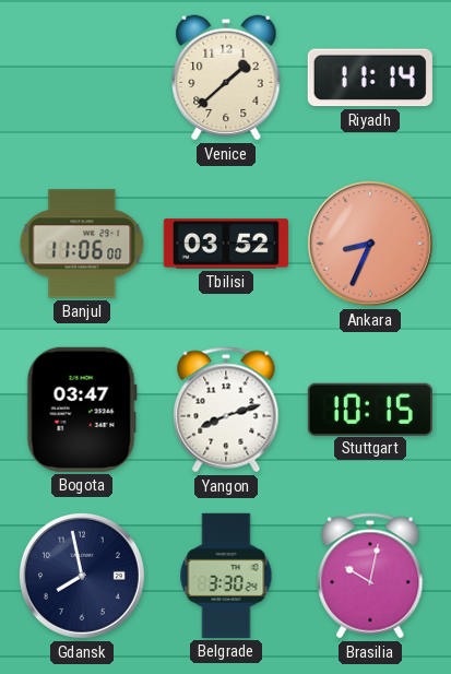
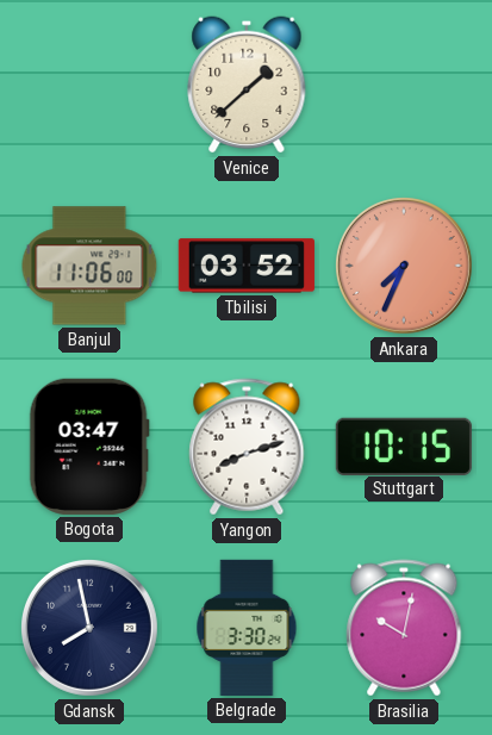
Riyadh: 11:14 -> none (370, 78)
Ankara: 8:34 -> 7:34 (404, 266)
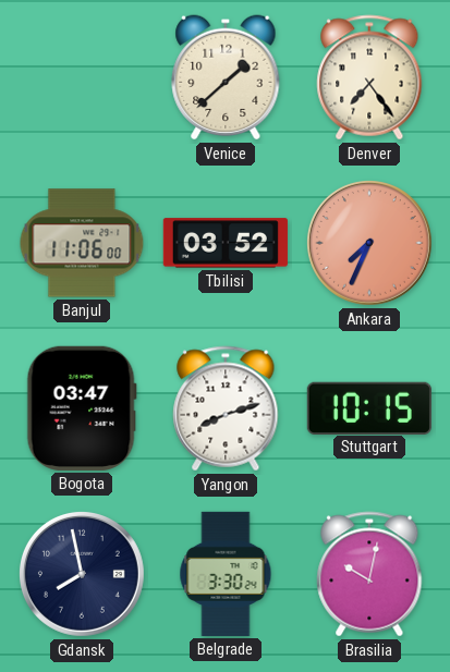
Denver: none -> 7:24 (369, 77)
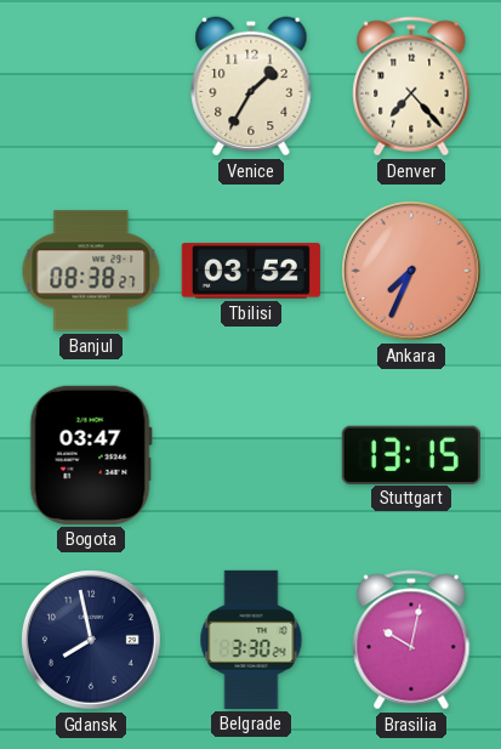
Venice: 1:38 -> 1:35 (251, 86)
Denver: 7:24 -> 7:23 (411, 86)
Banjul: 11:06 -> 08:38 (91, 271)
Yangon: 8:12 -> none (226, 408)
Stuttgart: 10:15 -> 13:15 (411, 454)
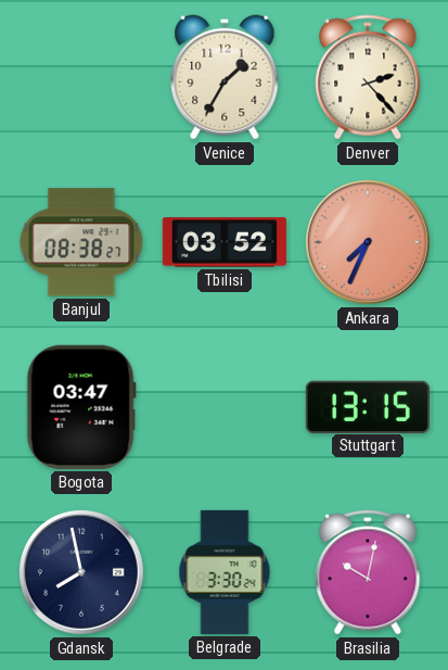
Denver: 7:23 -> 2:23 (368, 77)
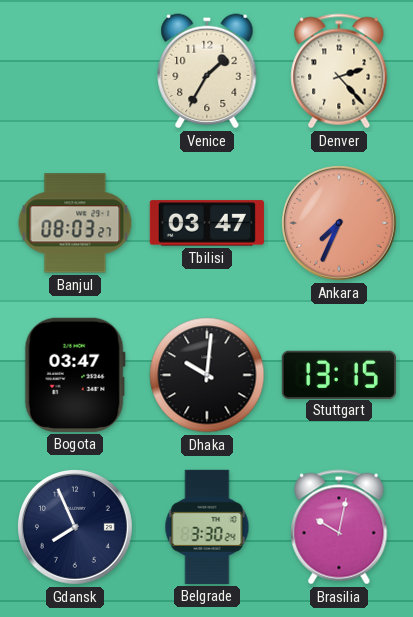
Banjul: 08:38 -> 08:03 (75, 223)
Tbilisi: 03:52 -> 03:47 (207, 223)
Dhaka: none -> 10:01 (207, 375)
Gdansk: 7:58 -> 7:56 (75, 527)
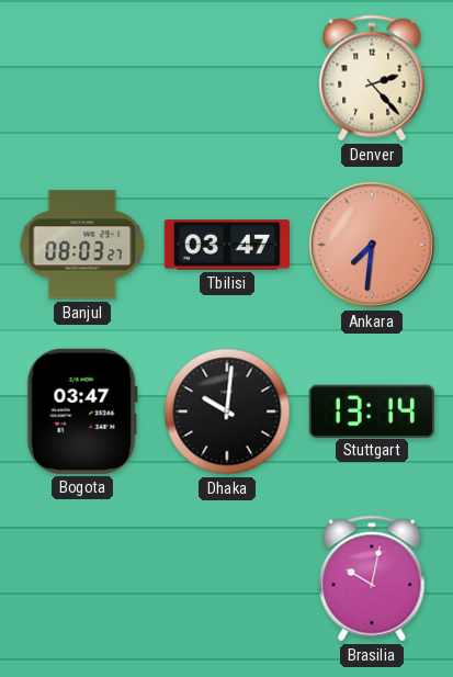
Venice: 1:35 -> none (207, 71)
Ankara: 7:34 -> 7:31 (372, 245)
Stuttgart: 13:15 -> 13:14 (372, 410)
Gdansk: 7:56 -> none (75, 527)
Belgrade: 3:30 -> none (207, 527)
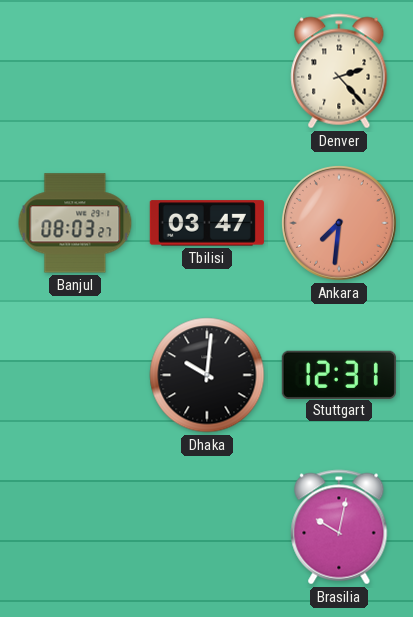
Bogota: 03:47 -> none (82, 411)
Stuttgart: 13:14 -> 12:31 (339, 374)
